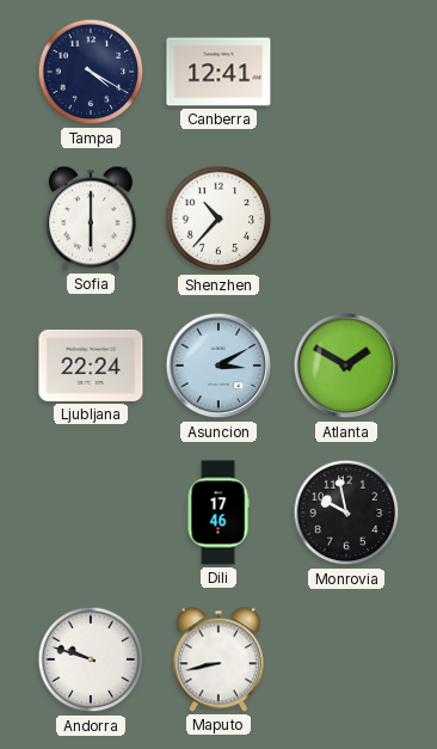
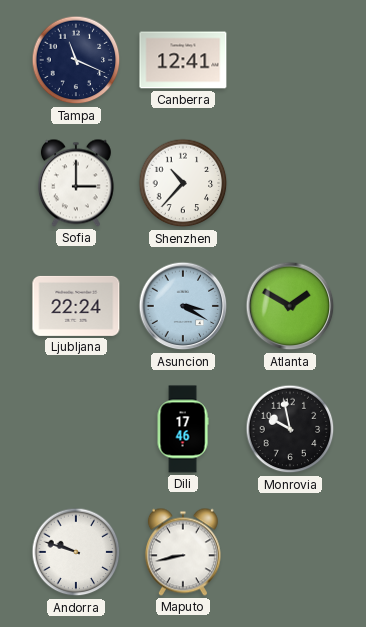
Tampa: 4:20 -> 11:19 (76, 60)
Sofia: 6:00 -> 3:00 (76, 183)
Asuncion: 3:10 -> 3:20 (183, 306)
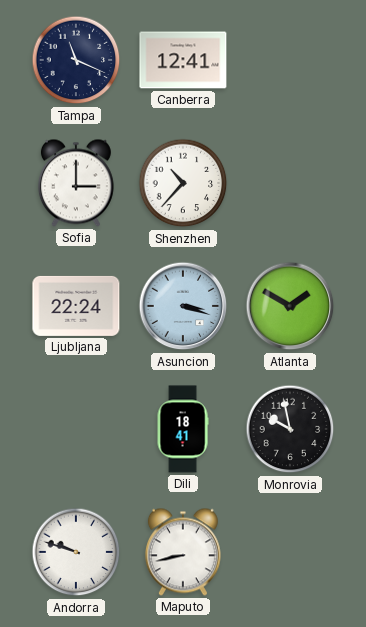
Asuncion: 3:20 -> 3:18 (183, 306)
Dili: 17:46 -> 18:41 (183, 429)
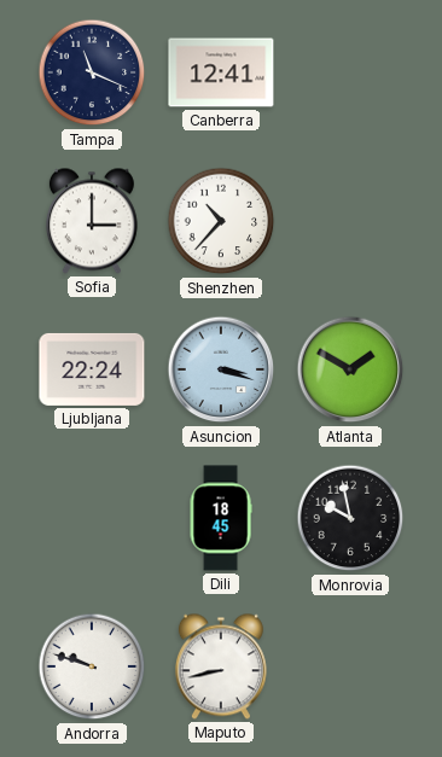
Dili: 18:41 -> 18:45 (221, 518)
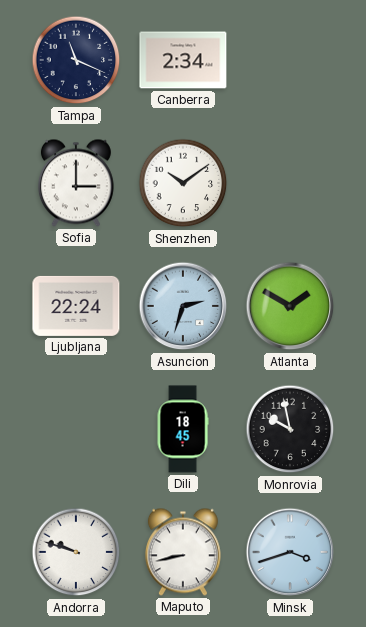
Canberra: 12:41 -> 2:34 (183, 60)
Shenzhen: 10:37 -> 10:09 (183, 183)
Asuncion: 3:18 -> 2:33 (183, 306)
Minsk: none -> 3:42 (290, 552)
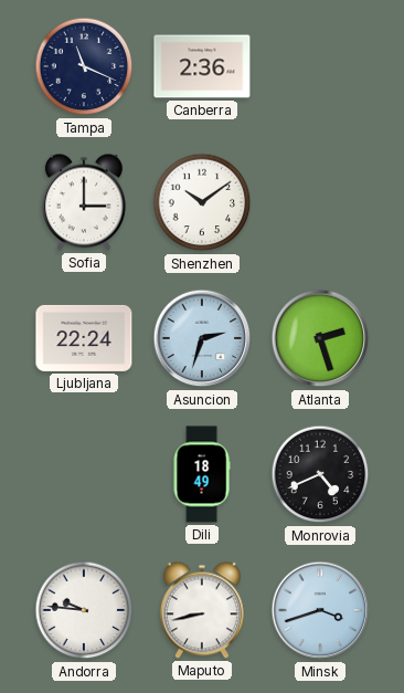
Canberra: 2:34 -> 2:36 (202, 66)
Atlanta: 1:50 -> 2:27 (320, 338)
Dili: 18:45 -> 18:49 (202, 474)
Monrovia: 9:58 -> 4:41 (320, 474)
Andorra: 9:48 -> 9:46 (84, 610)
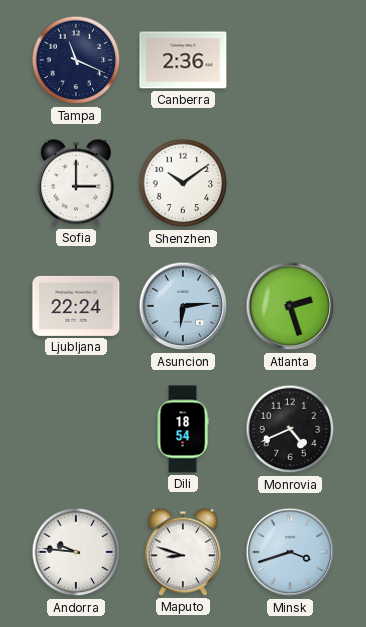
Asuncion: 2:33 -> 6:14 (183, 306)
Dili: 18:49 -> 18:54 (183, 429)
Maputo: 8:43 -> 8:48 (183, 552)
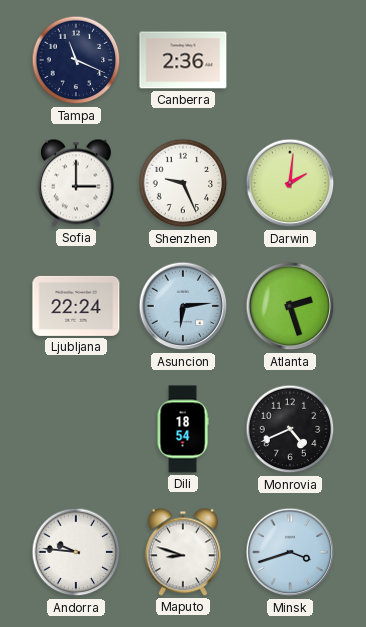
Shenzhen: 10:09 -> 9:26 (183, 183)
Darwin: none -> 2:01 (290, 183)
